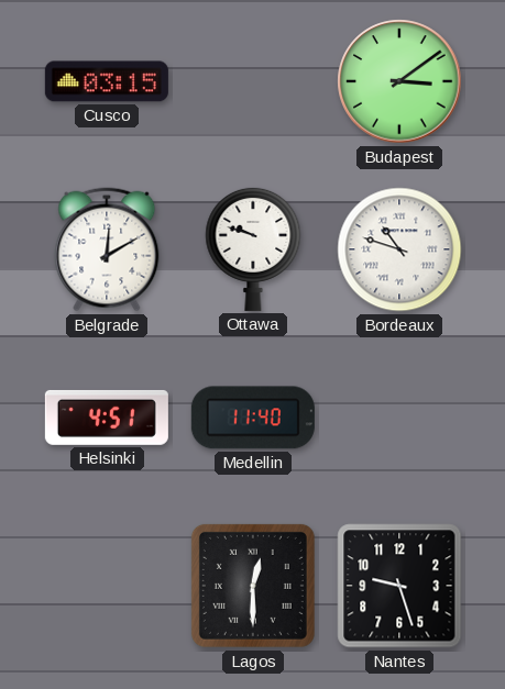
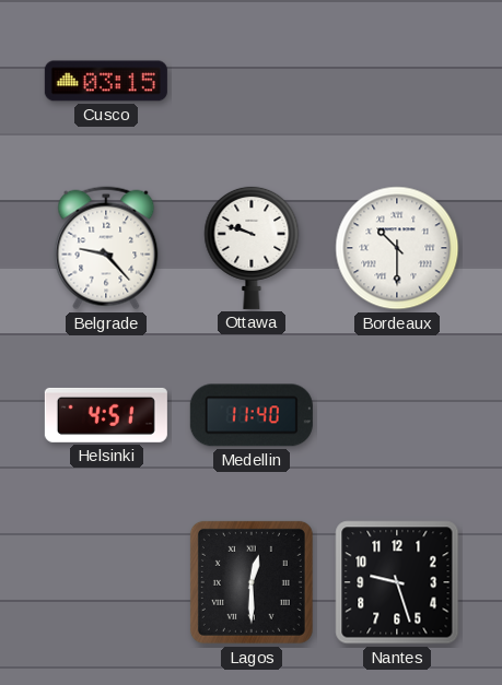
Budapest: 3:09 -> none (399, 81)
Belgrade: 12:10 -> 9:23 (106, 248)
Bordeaux: 10:48 -> 10:30 (397, 248)
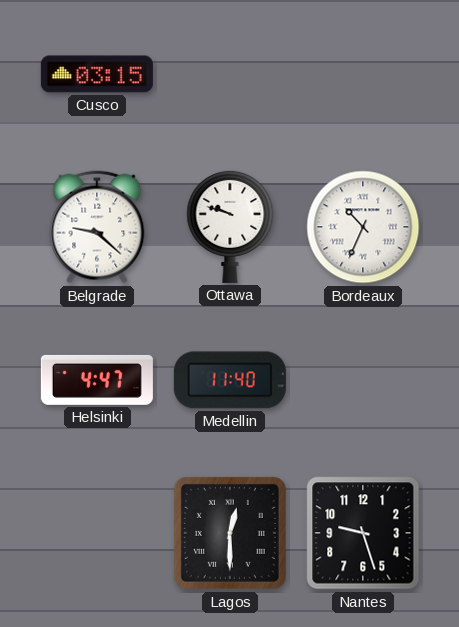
Belgrade: 9:23 -> 9:22 (97, 227)
Bordeaux: 10:30 -> 10:34 (363, 227)
Helsinki: 4:51 -> 4:47 (97, 380)
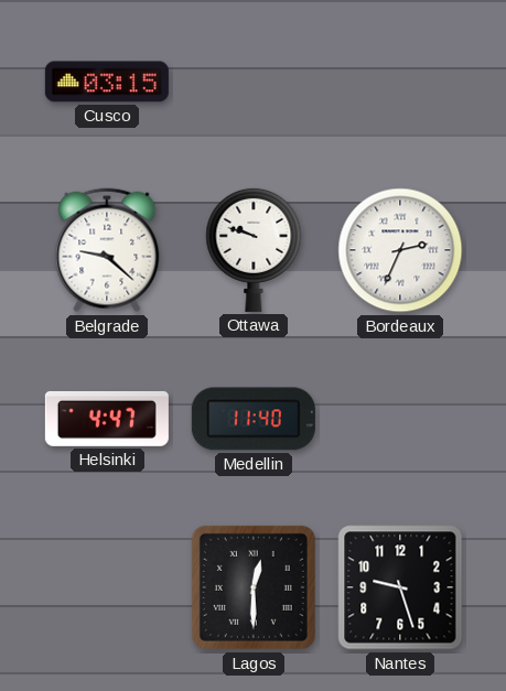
Bordeaux: 10:34 -> 2:34 (400, 250)
